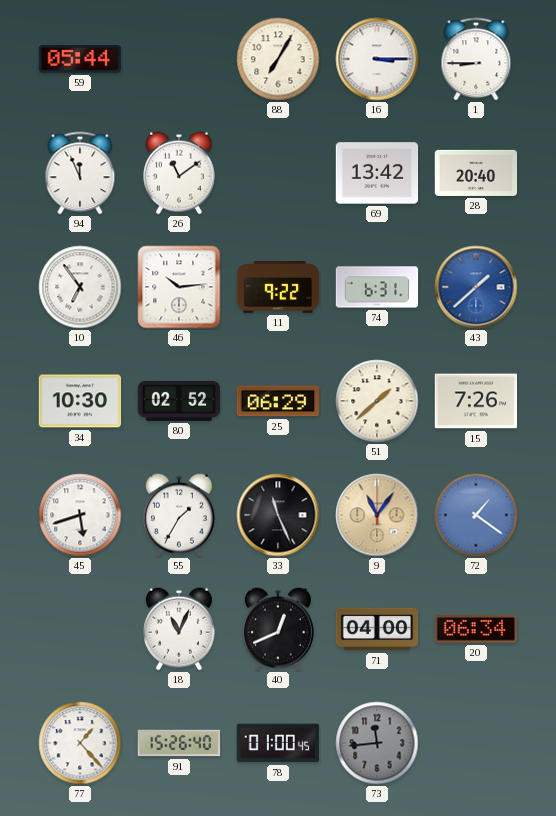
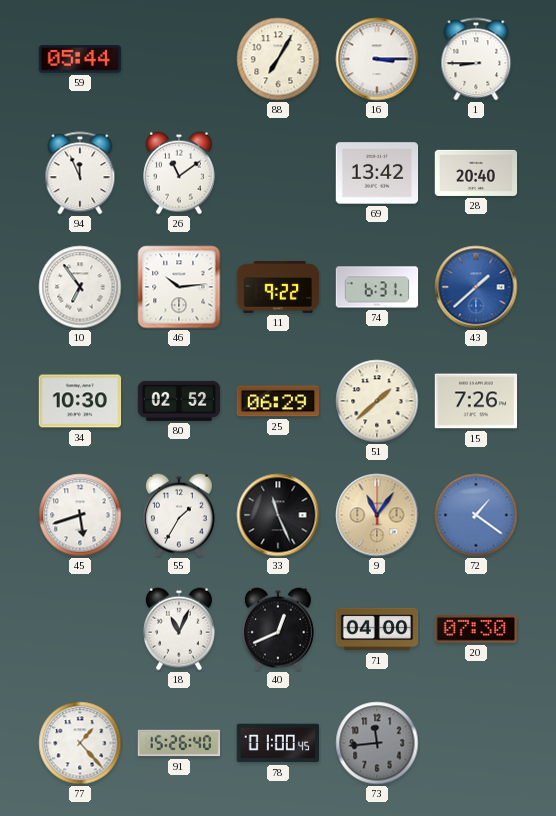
20: 06:34 -> 07:30 (475, 630)
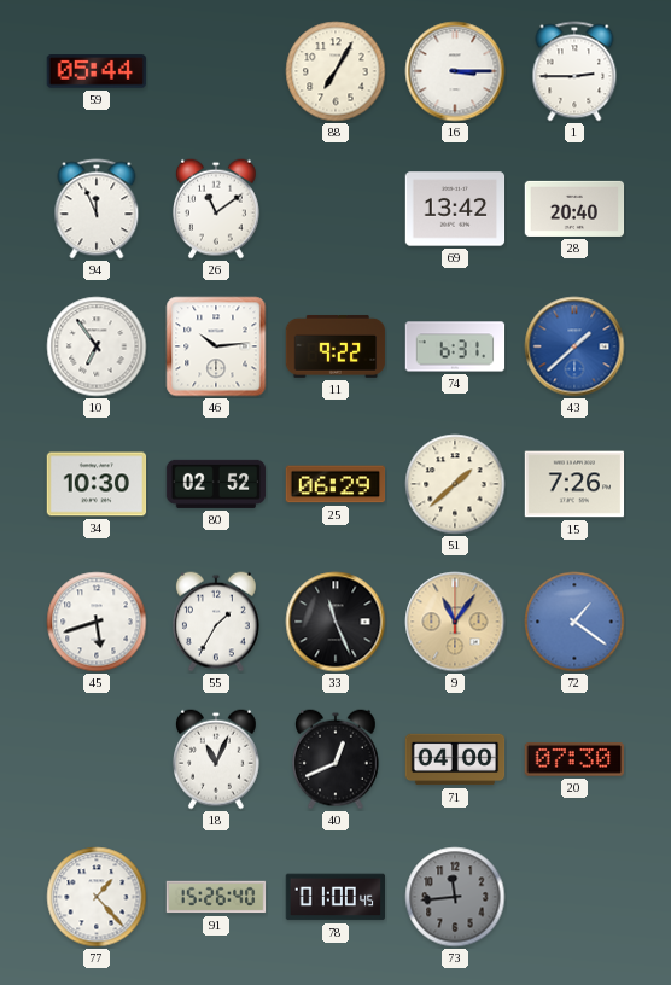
1: 8:45 -> 2:45 (574, 71)
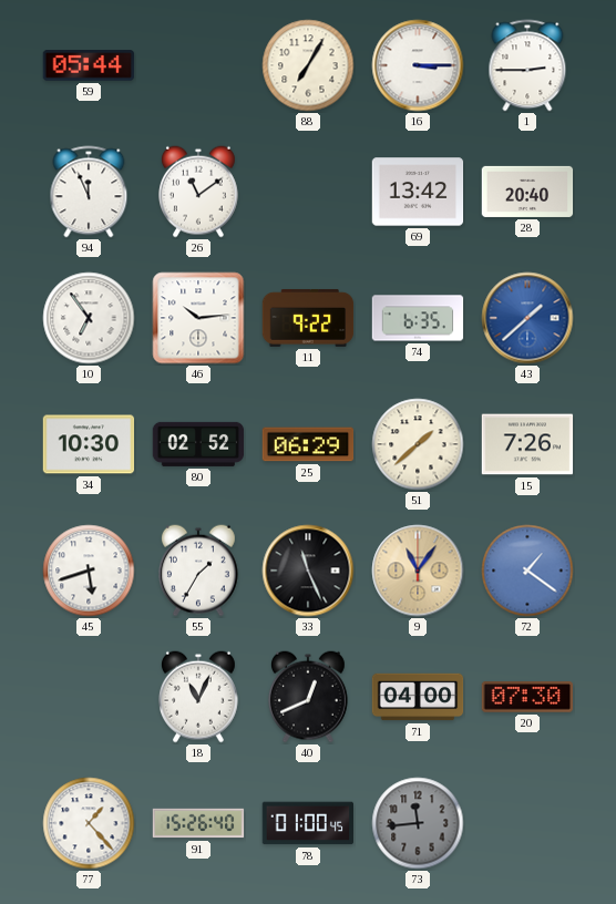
74: 6:31 -> 6:35 (418, 318)
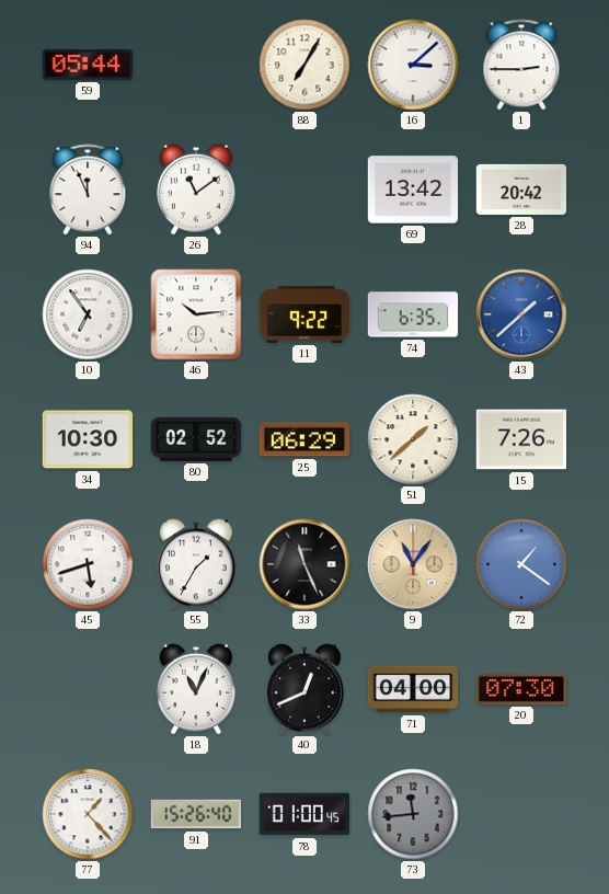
16: 3:15 -> 3:08 (413, 65)
28: 20:40 -> 20:42 (521, 190)
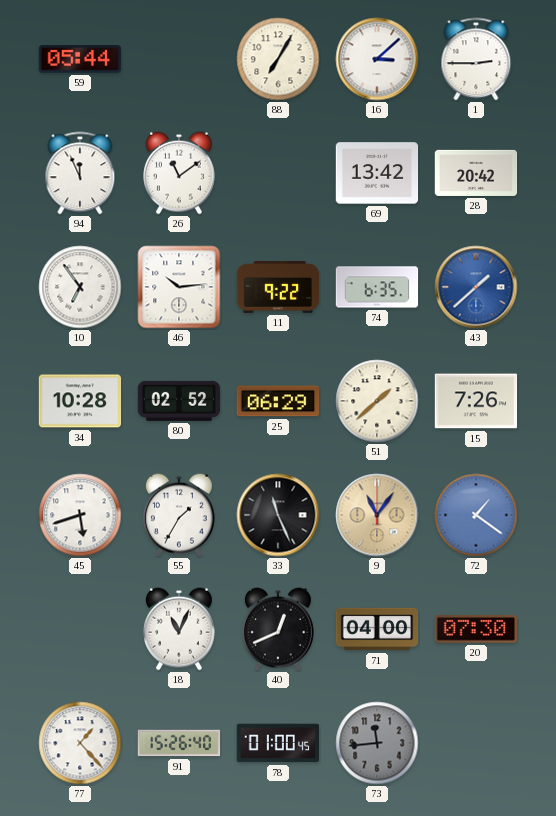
34: 10:30 -> 10:28 (80, 401)
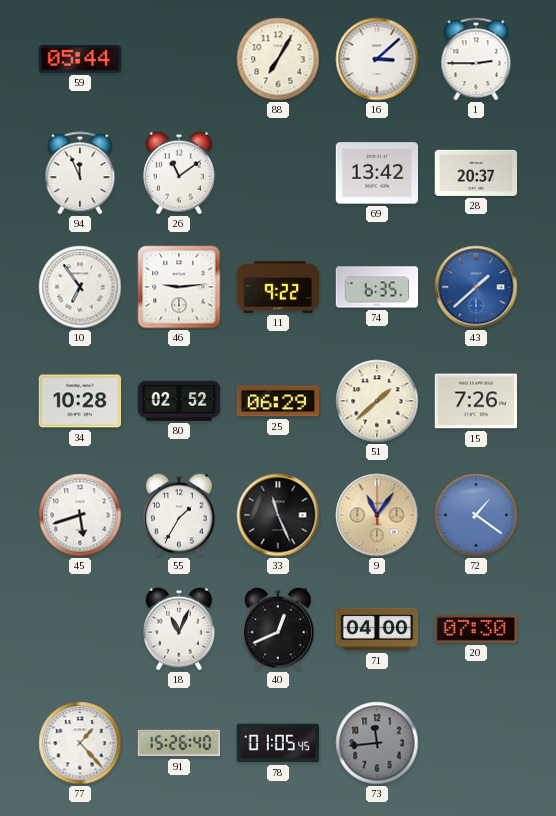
28: 20:42 -> 20:37 (476, 173)
46: 10:14 -> 9:14 (179, 287)
78: 01:00 -> 01:05 (277, 743)
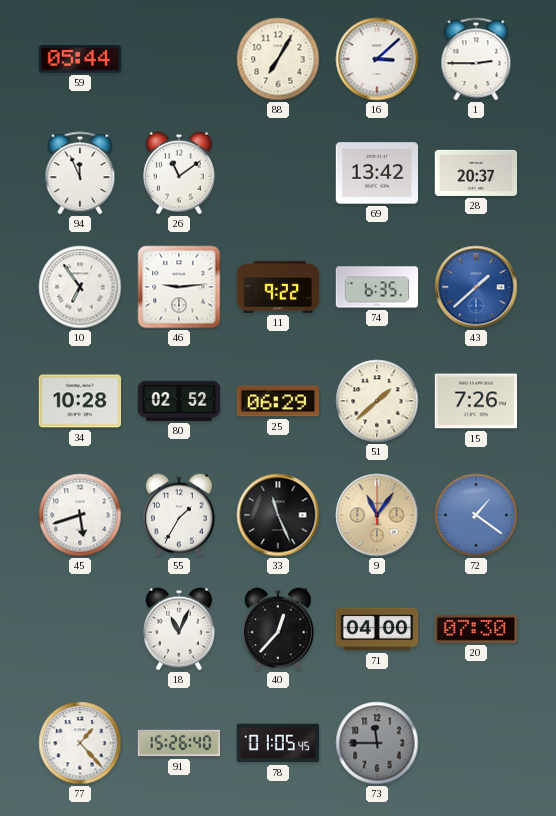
40: 12:41 -> 12:37 (279, 629)
73: 11:44 -> 11:45 (377, 743)
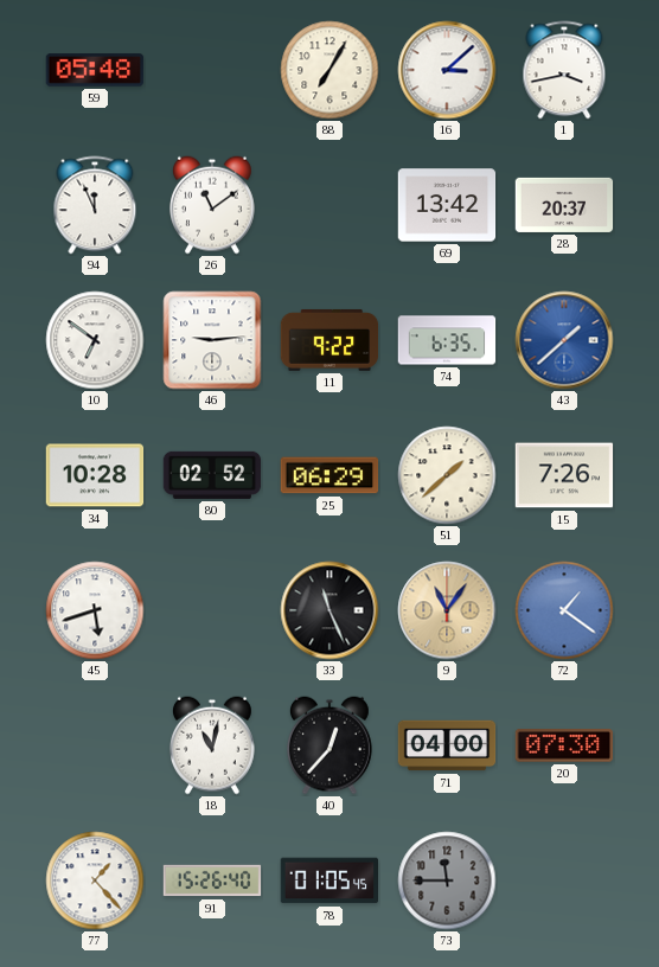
59: 05:44 -> 05:48 (95, 70)
1: 2:45 -> 3:43 (564, 70)
10: 6:54 -> 6:51 (95, 340)
55: 1:35 -> none (180, 515)
18: 11:04 -> 11:02 (213, 745)
